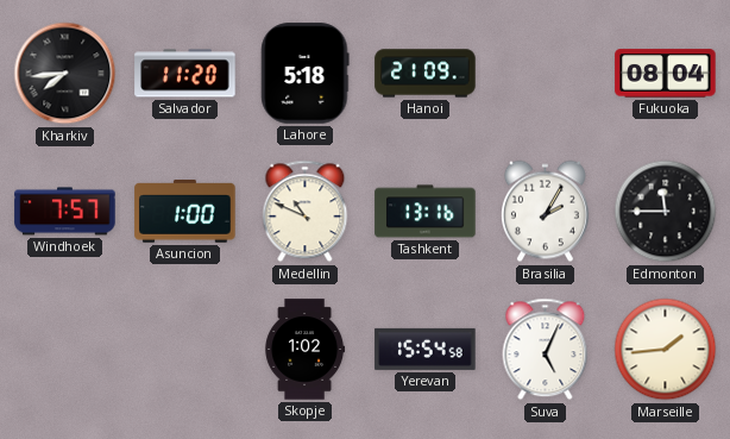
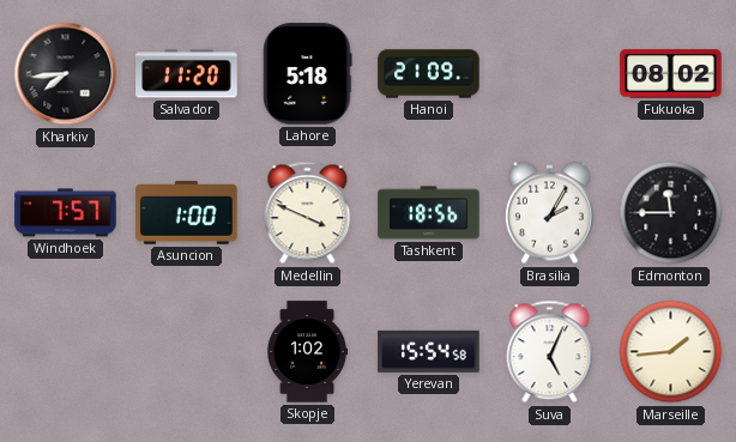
Fukuoka: 08:04 -> 08:02 (671, 74)
Medellin: 10:49 -> 3:49 (308, 213)
Tashkent: 13:16 -> 18:56 (429, 213)
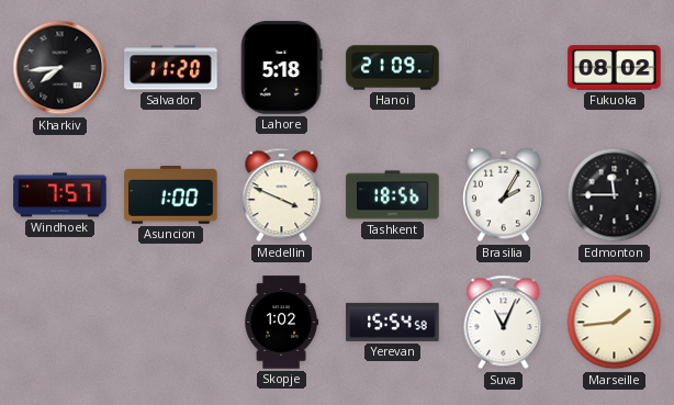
Suva: 5:04 -> 11:04 (504, 323)
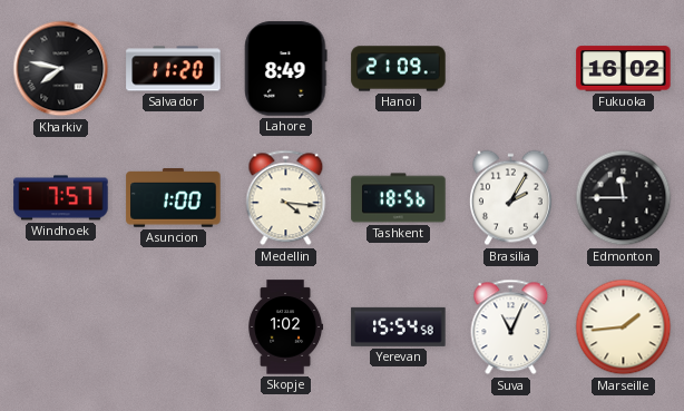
Kharkiv: 7:44 -> 7:47 (61, 69)
Lahore: 5:18 -> 8:49 (286, 69)
Fukuoka: 08:02 -> 16:02 (624, 69)
Medellin: 3:49 -> 4:16 (286, 198)
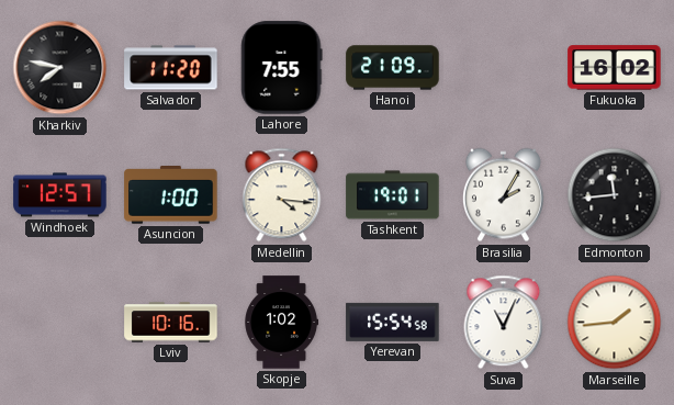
Lahore: 8:49 -> 7:55 (282, 68)
Windhoek: 7:57 -> 12:57 (60, 195)
Tashkent: 18:56 -> 19:01 (393, 195)
Edmonton: 11:45 -> 11:44 (615, 195)
Lviv: none -> 10:16 (171, 323)
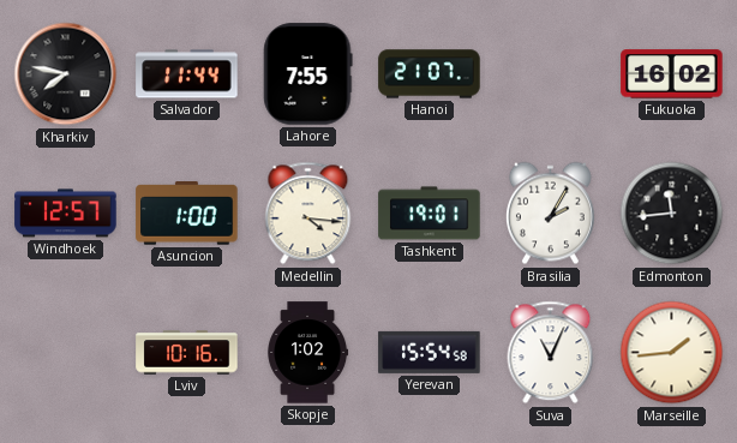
Salvador: 11:20 -> 11:44 (187, 74)
Hanoi: 21:09 -> 21:07 (430, 74)
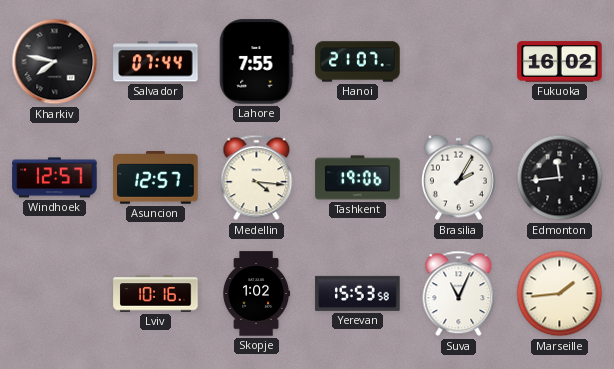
Salvador: 11:44 -> 07:44 (156, 62)
Asuncion: 1:00 -> 12:57 (156, 178)
Tashkent: 19:01 -> 19:06 (358, 178)
Yerevan: 15:54 -> 15:53 (358, 293)
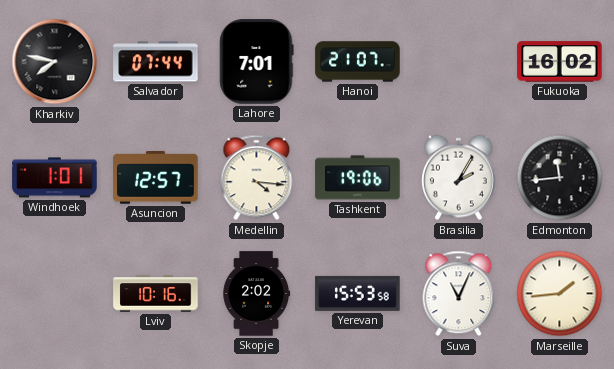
Lahore: 7:55 -> 7:01 (257, 62)
Windhoek: 12:57 -> 1:01 (55, 178)
Skopje: 1:02 -> 2:02 (257, 294)
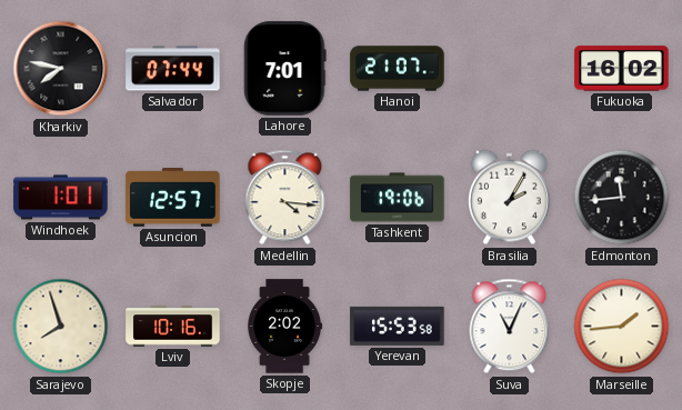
Sarajevo: none -> 7:57 (61, 327)
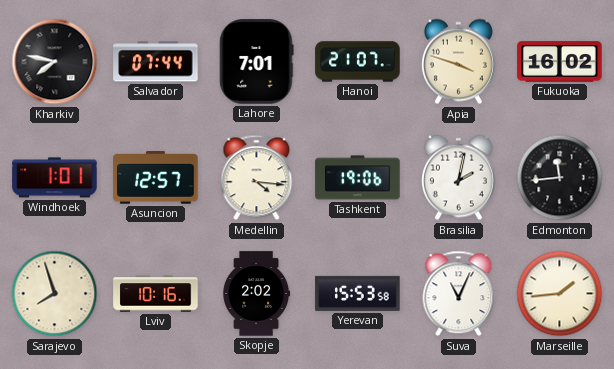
Apia: none -> 3:48 (458, 62)
Brasilia: 2:05 -> 2:02 (458, 178)
